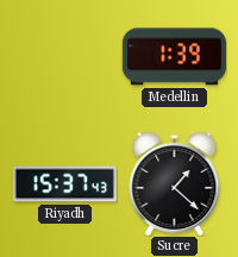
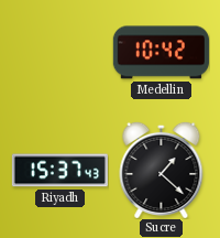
Medellin: 1:39 -> 10:42 (161, 53)
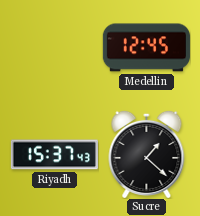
Medellin: 10:42 -> 12:45 (146, 48)
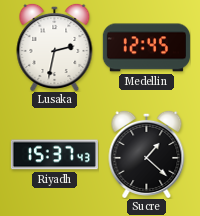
Lusaka: none -> 2:32 (55, 47)
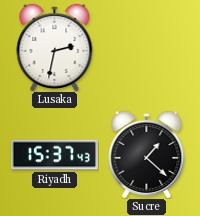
Medellin: 12:45 -> none (146, 48)
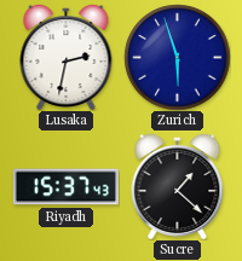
Zurich: none -> 5:57 (177, 57)
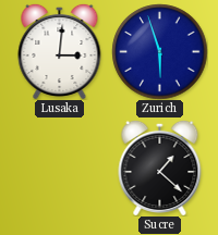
Lusaka: 2:32 -> 3:01 (60, 51)
Riyadh: 15:37 -> none (65, 187)
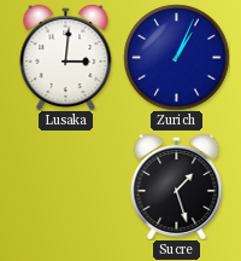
Zurich: 5:57 -> 1:04 (176, 57)
Sucre: 1:22 -> 1:27 (177, 186)
